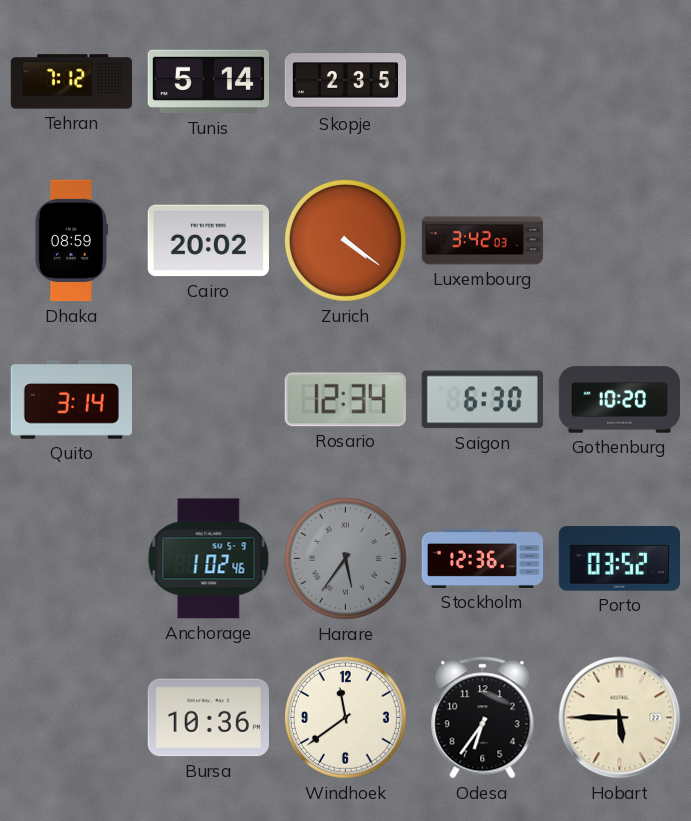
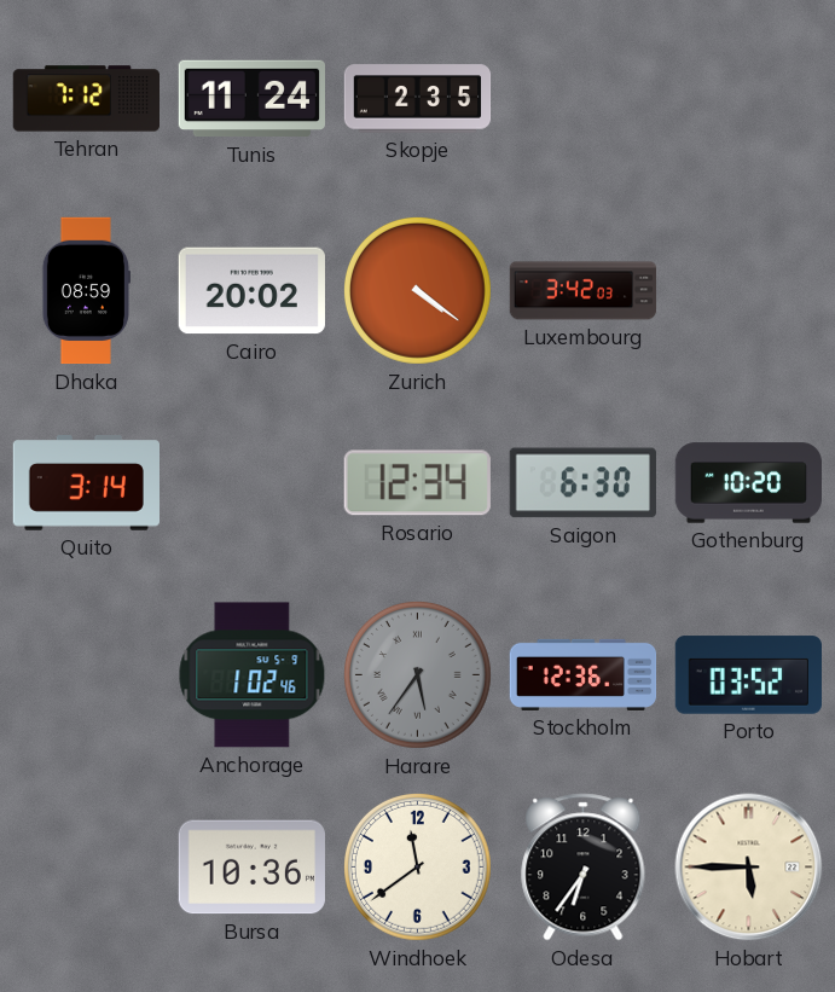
Tunis: 5:14 -> 11:24 (251, 99)
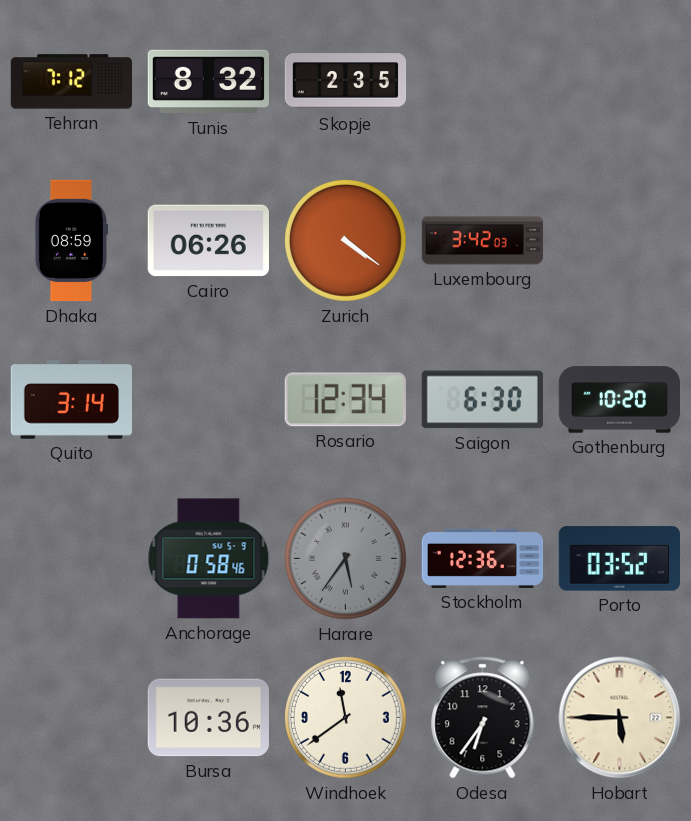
Tunis: 11:24 -> 8:32 (208, 82)
Cairo: 20:02 -> 06:26 (208, 241)
Anchorage: 1:02 -> 0:58 (209, 559)
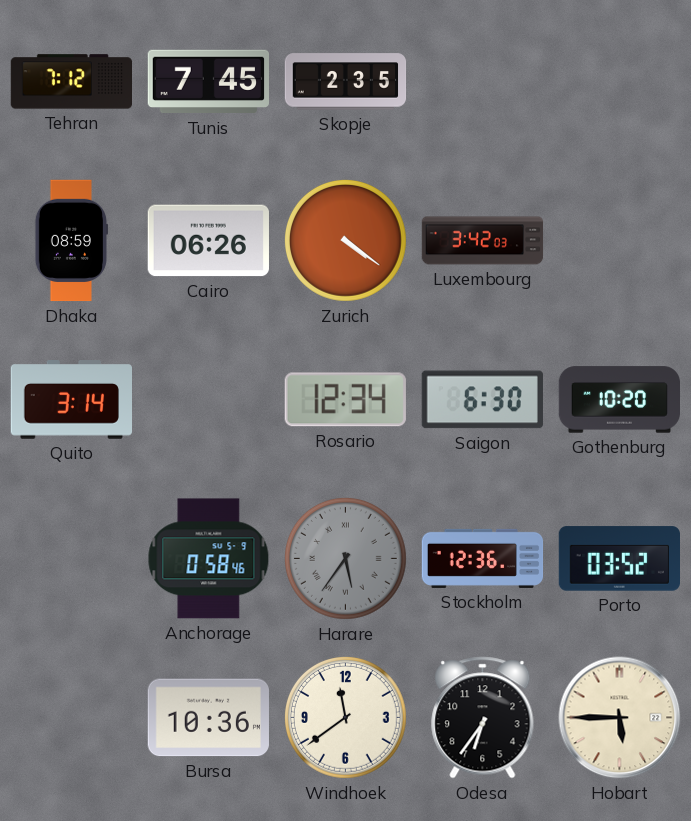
Tunis: 8:32 -> 7:45 (208, 82)
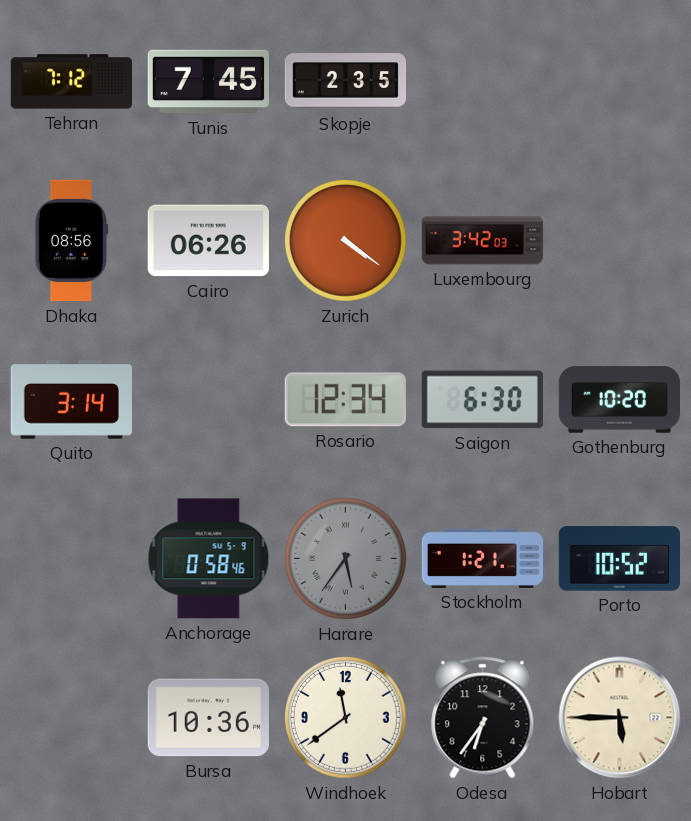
Dhaka: 08:59 -> 08:56 (71, 241)
Stockholm: 12:36 -> 1:21 (483, 558)
Porto: 03:52 -> 10:52 (619, 559)
